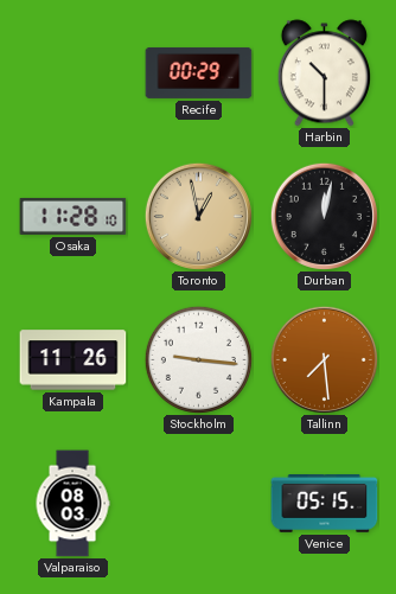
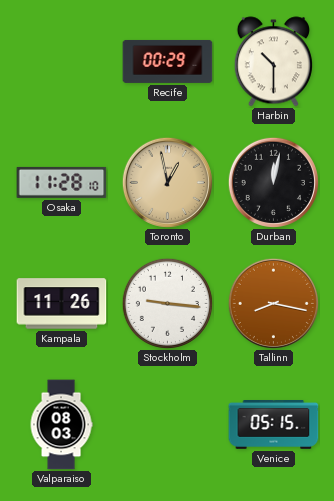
Tallinn: 7:29 -> 8:17 (273, 303)
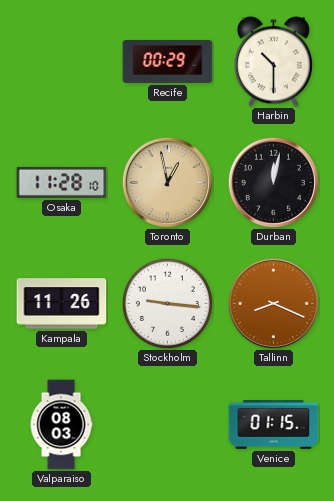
Tallinn: 8:17 -> 8:19 (273, 303)
Venice: 05:15 -> 01:15 (274, 425)
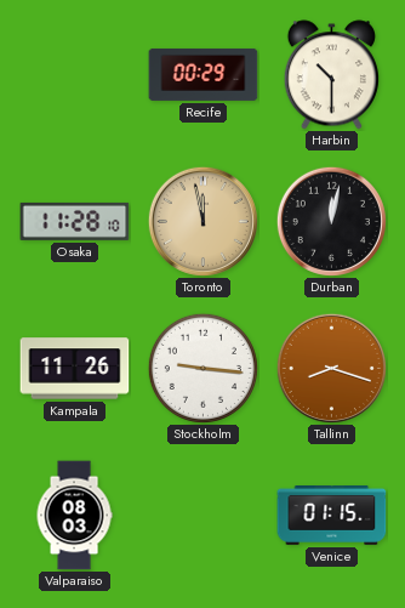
Toronto: 12:58 -> 11:58 (202, 221)
Tallinn: 8:19 -> 8:18 (331, 368)
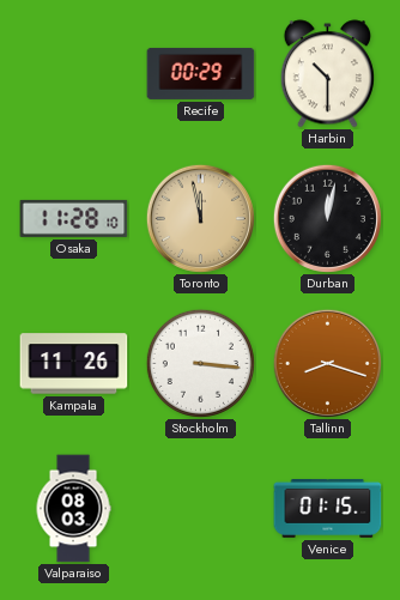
Stockholm: 9:16 -> 3:16 (200, 363)
